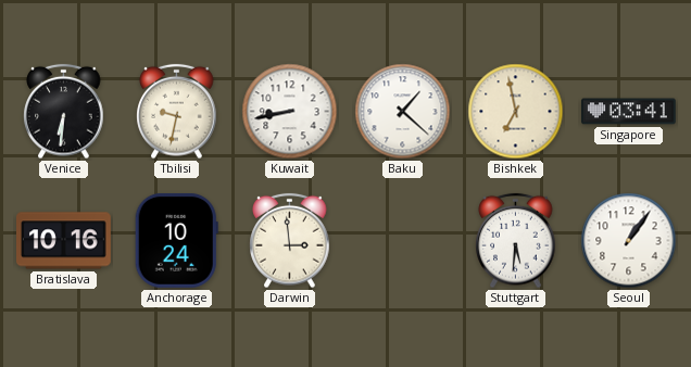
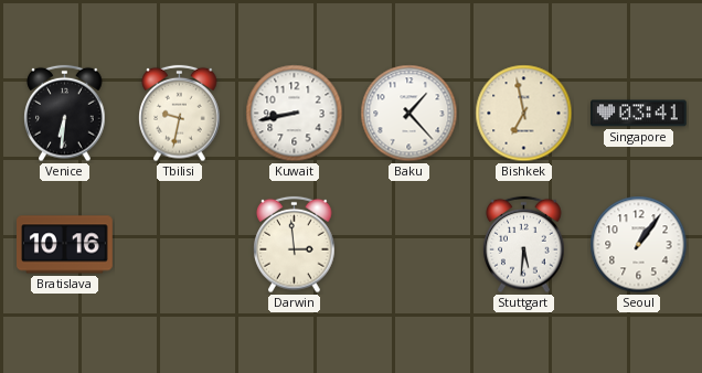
Baku: 1:22 -> 1:23 (410, 114)
Anchorage: 10:24 -> none (176, 240)
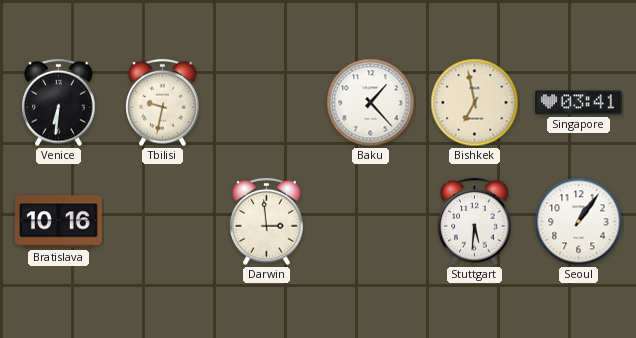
Kuwait: 8:43 -> none (295, 114)
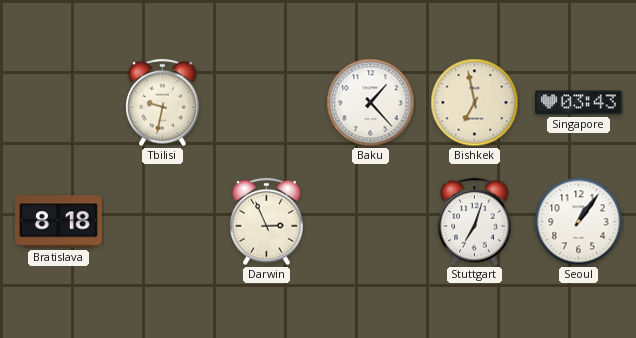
Venice: 6:31 -> none (59, 103)
Singapore: 03:41 -> 03:43 (579, 103)
Bratislava: 10:16 -> 8:18 (59, 222)
Darwin: 2:59 -> 2:56 (267, 222)
Stuttgart: 5:31 -> 7:03 (475, 222)
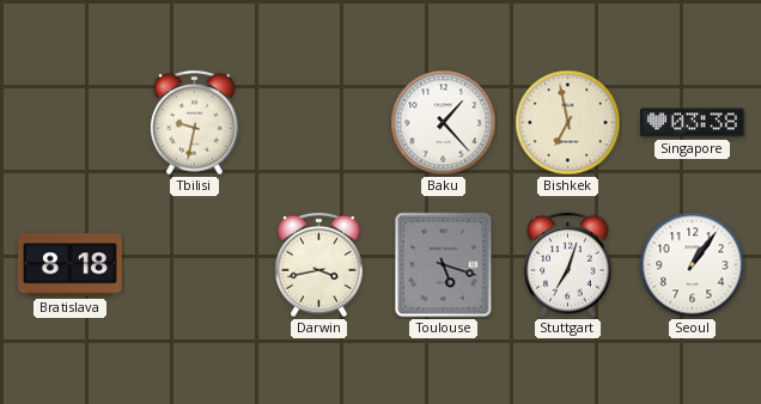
Singapore: 03:43 -> 03:38 (693, 123)
Darwin: 2:56 -> 3:43 (319, 265)
Toulouse: none -> 5:18 (444, 265)
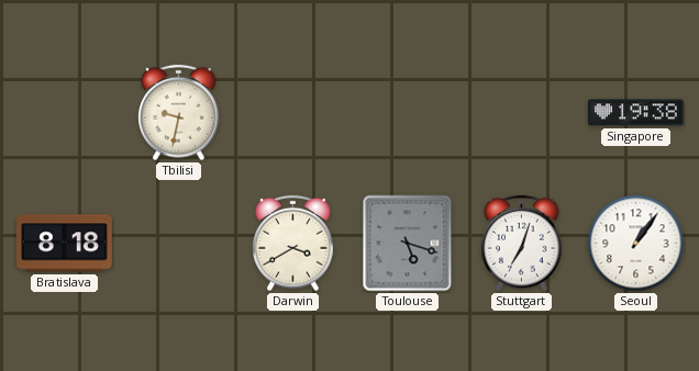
Baku: 1:23 -> none (444, 123)
Bishkek: 6:58 -> none (568, 123)
Singapore: 03:38 -> 19:38 (636, 113)
Darwin: 3:43 -> 3:40 (293, 244)
